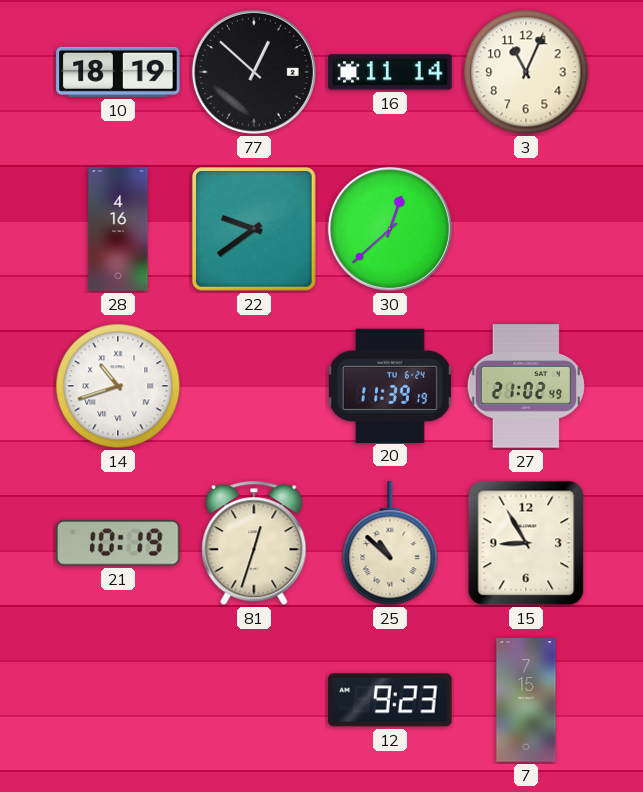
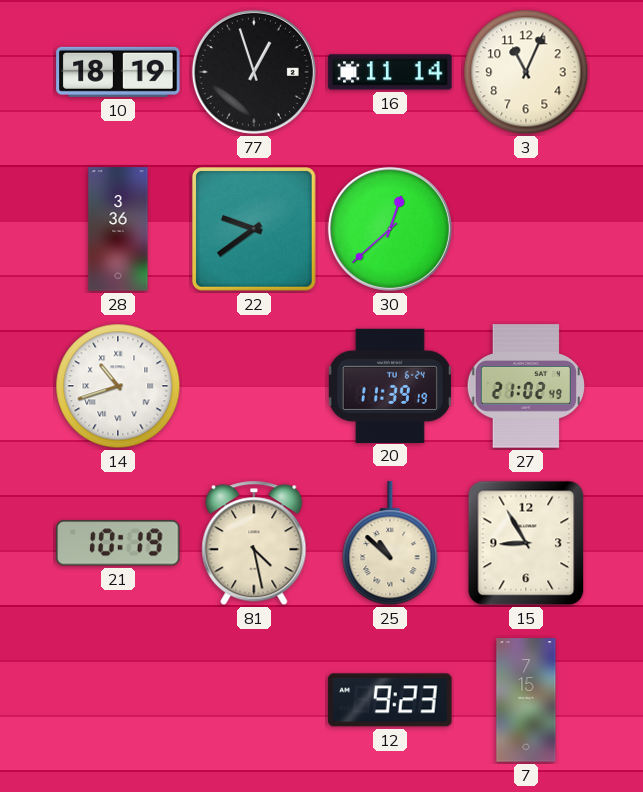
77: 12:52 -> 12:57 (254, 72)
28: 4:16 -> 3:36 (118, 229)
81: 12:33 -> 4:28 (254, 543)
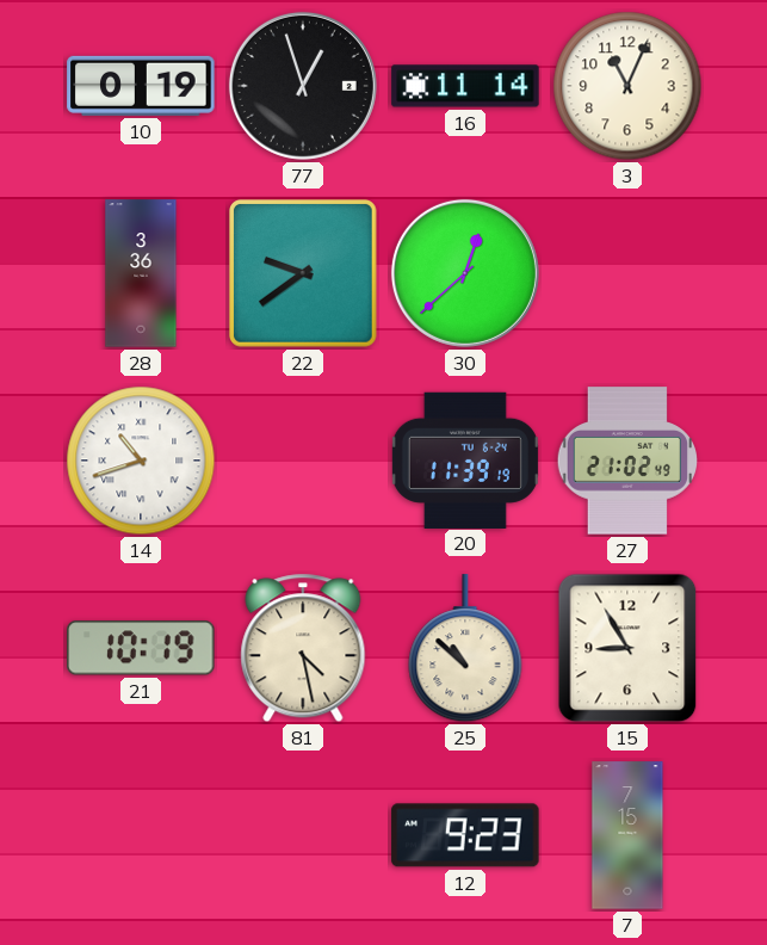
10: 18:19 -> 0:19 (141, 86)
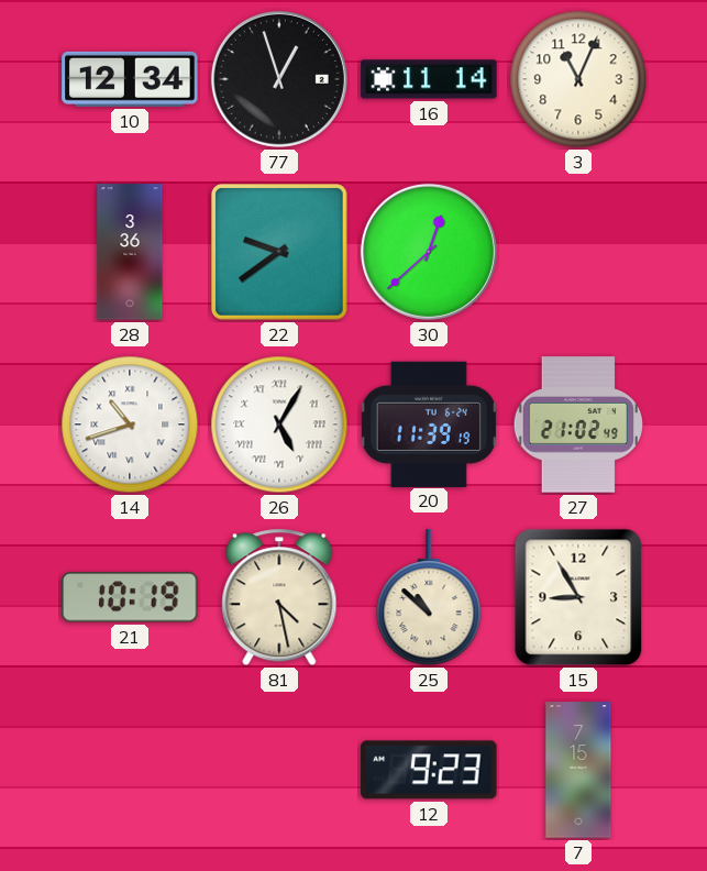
10: 0:19 -> 12:34 (130, 79)
26: none -> 5:05 (279, 425)
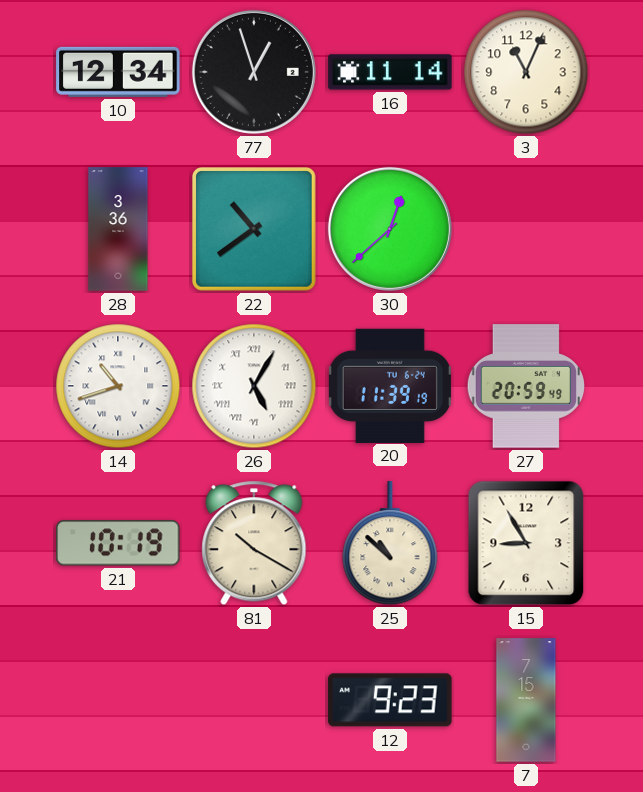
22: 9:39 -> 10:39 (255, 230)
27: 21:02 -> 20:59 (525, 386)
81: 4:28 -> 10:20 (254, 543)
